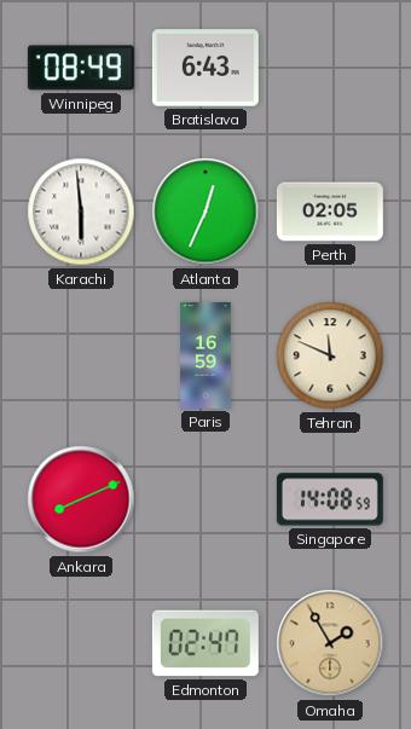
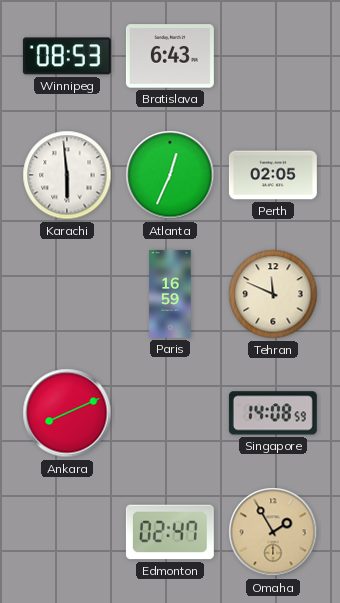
Winnipeg: 08:49 -> 08:53 (67, 56)
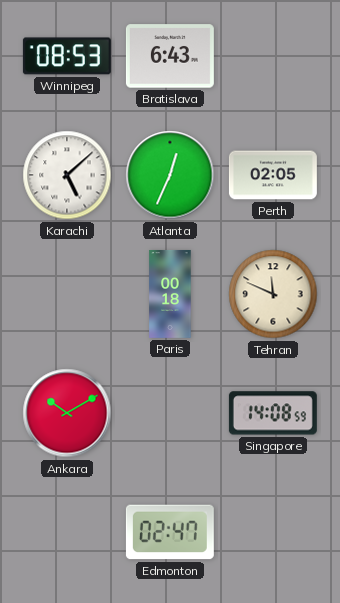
Karachi: 5:59 -> 5:08 (67, 175)
Paris: 16:59 -> 00:18 (170, 294)
Ankara: 8:11 -> 10:10 (67, 413)
Omaha: 1:55 -> none (273, 532)
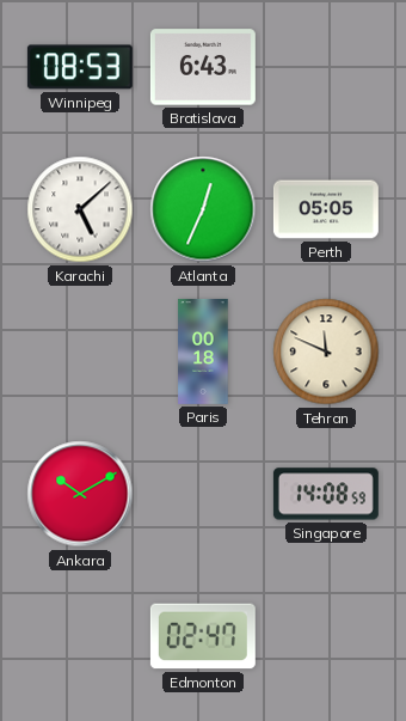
Perth: 02:05 -> 05:05 (326, 209)
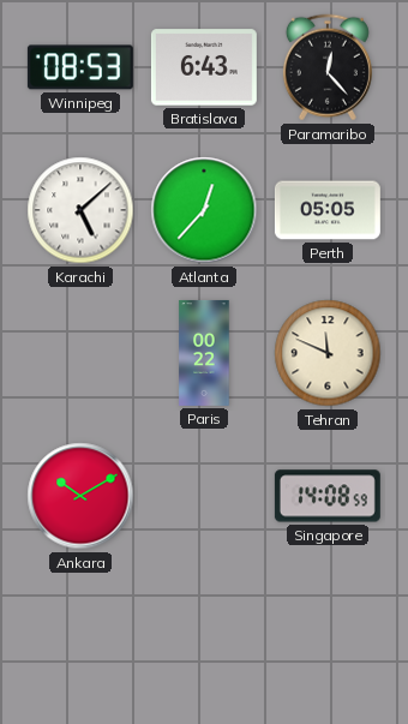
Paramaribo: none -> 12:23 (328, 67)
Atlanta: 12:34 -> 12:37 (204, 210)
Paris: 00:18 -> 00:22 (204, 353)
Edmonton: 02:47 -> none (203, 636)
